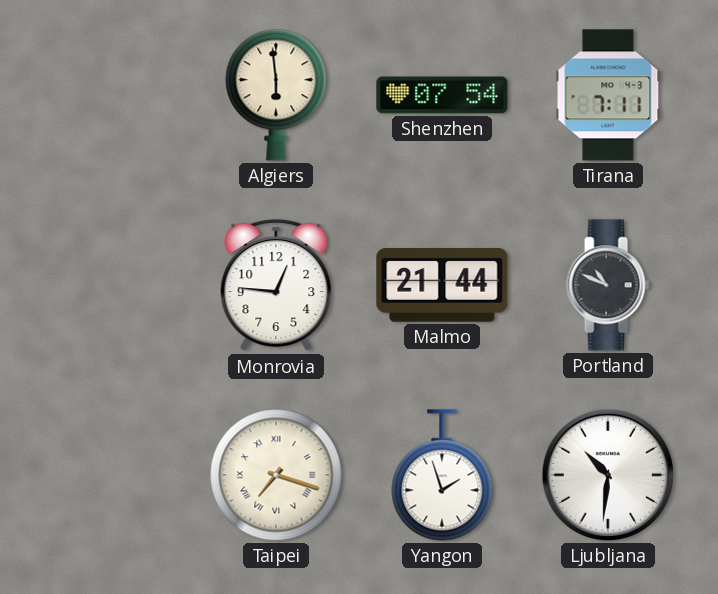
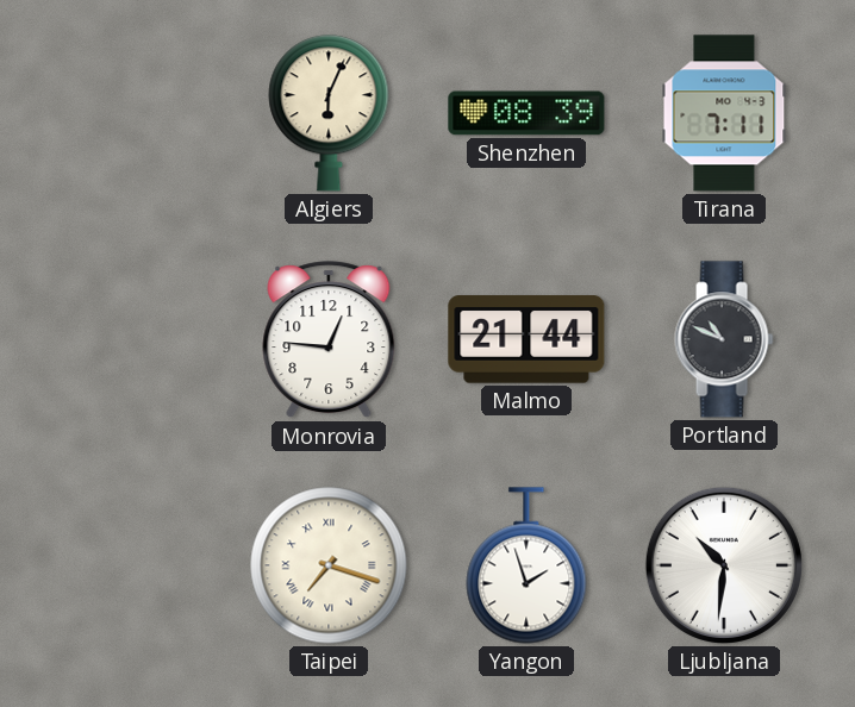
Algiers: 5:59 -> 6:04 (329, 113)
Shenzhen: 07:54 -> 08:39 (526, 113)
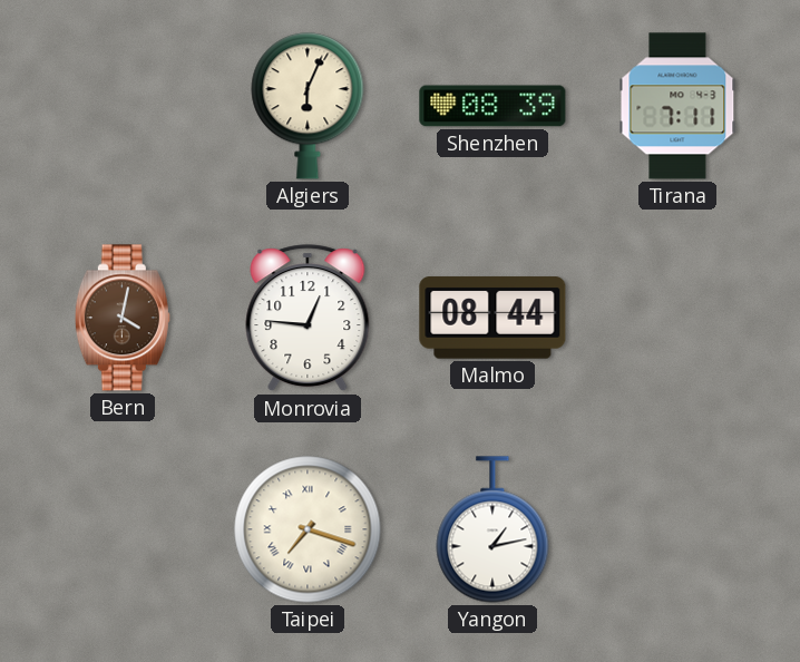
Bern: none -> 4:02 (123, 318)
Malmo: 21:44 -> 08:44 (492, 318)
Portland: 10:49 -> none (724, 339)
Yangon: 1:57 -> 1:13 (492, 529)
Ljubljana: 10:31 -> none (724, 565)
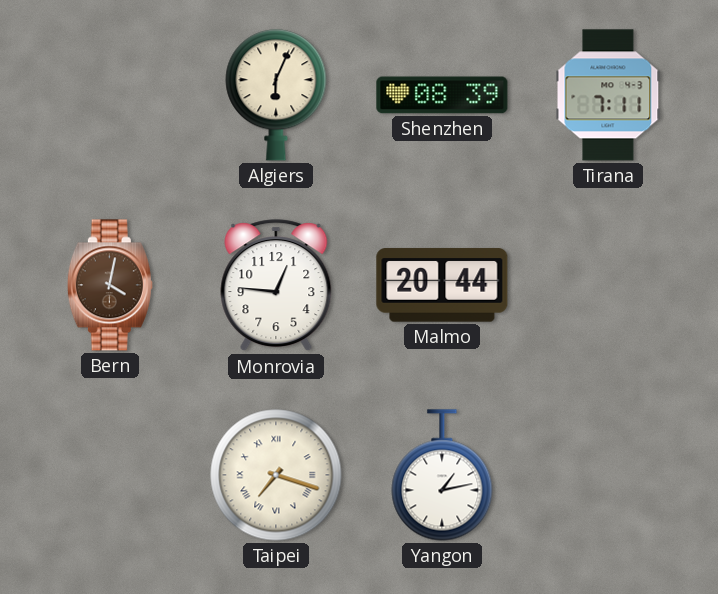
Malmo: 08:44 -> 20:44 (442, 285)
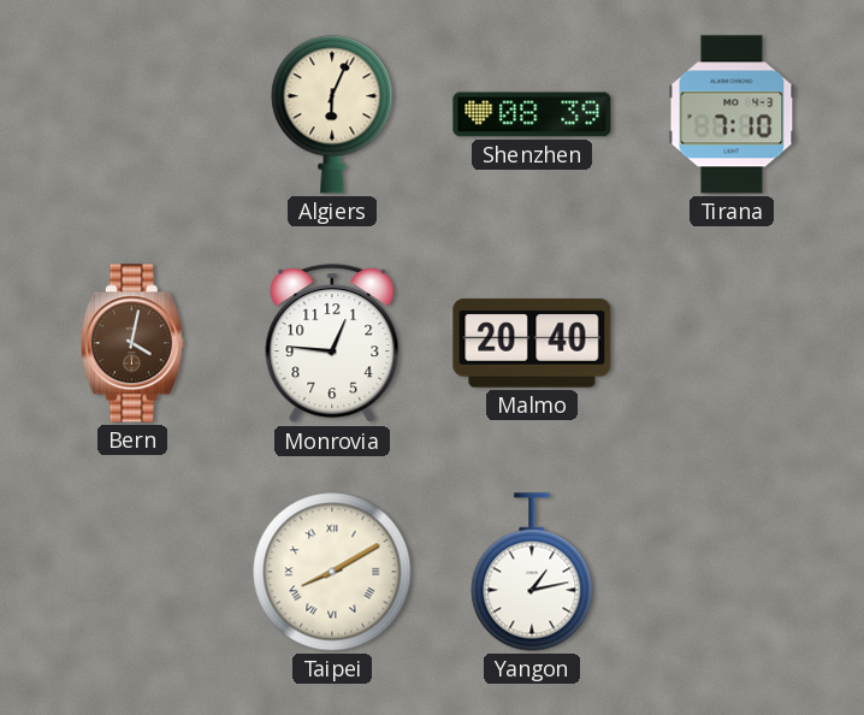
Tirana: 7:11 -> 7:10 (732, 114)
Malmo: 20:44 -> 20:40 (532, 343)
Taipei: 7:18 -> 8:10 (332, 572)
